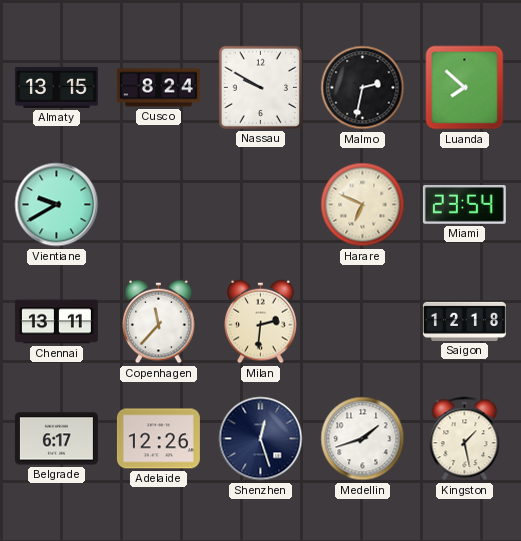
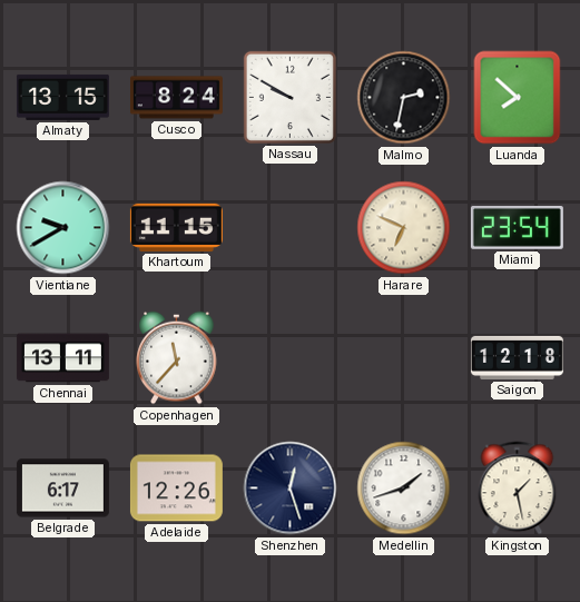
Khartoum: none -> 11:15 (176, 227)
Milan: 2:31 -> none (261, 322)
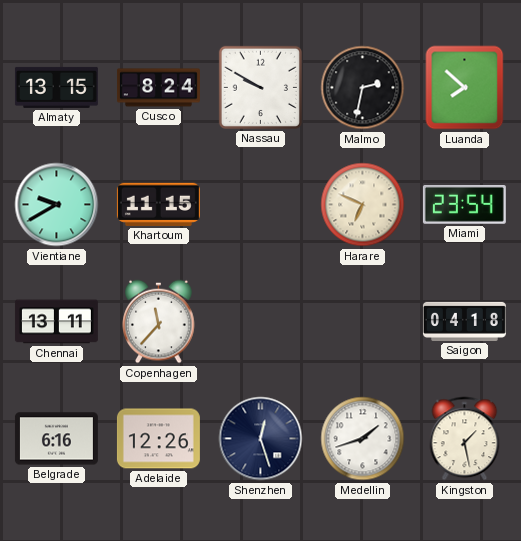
Saigon: 12:18 -> 04:18 (464, 321)
Belgrade: 6:17 -> 6:16 (56, 439)
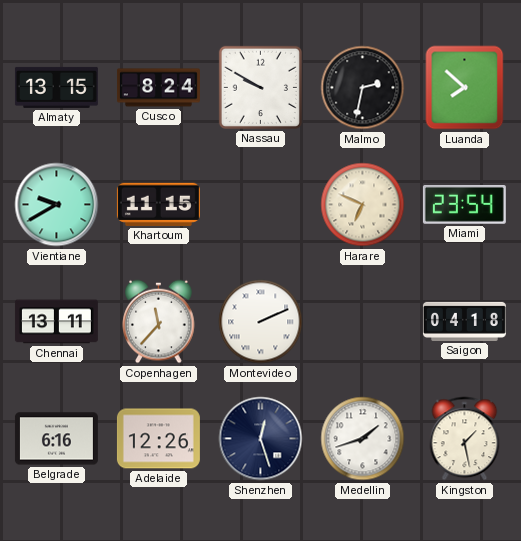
Montevideo: none -> 2:11 (261, 322)
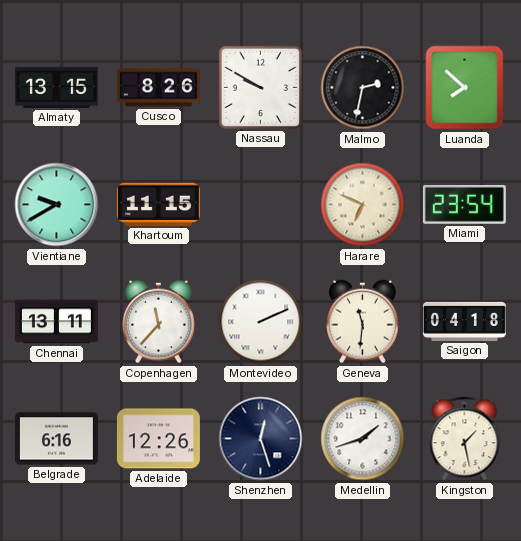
Cusco: 8:24 -> 8:26 (158, 88)
Geneva: none -> 11:31 (363, 322)
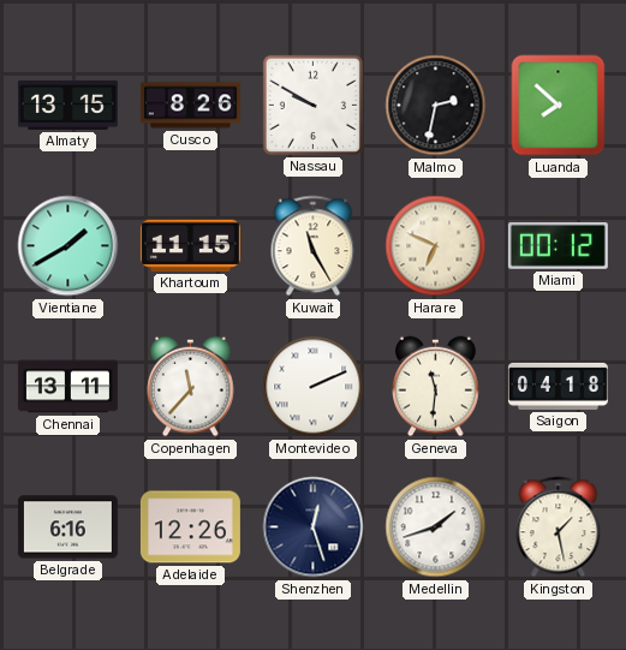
Vientiane: 9:40 -> 1:40 (68, 246)
Kuwait: none -> 11:25 (314, 246)
Miami: 23:54 -> 00:12 (558, 246)
